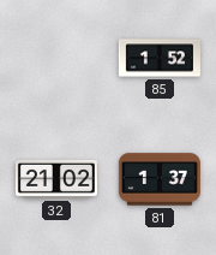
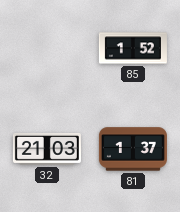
32: 21:02 -> 21:03 (47, 149)
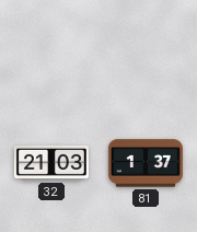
85: 1:52 -> none (133, 48)
